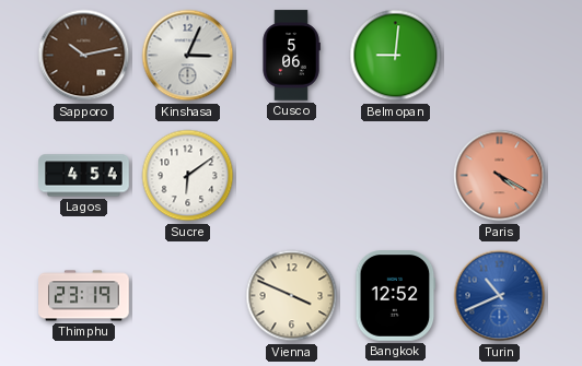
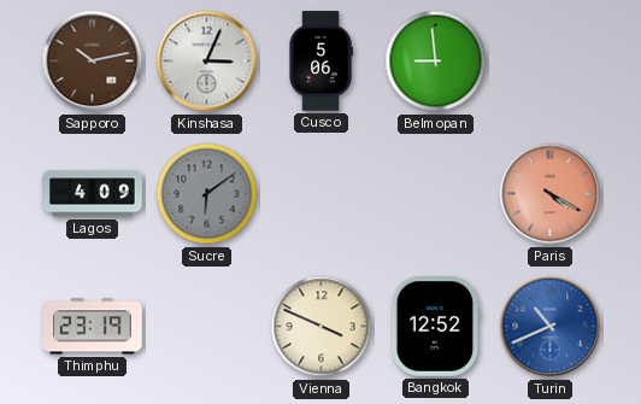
Belmopan: 9:01 -> 8:59 (436, 62)
Lagos: 4:54 -> 4:09 (93, 194)
Sucre dial: white -> grey (207, 194)
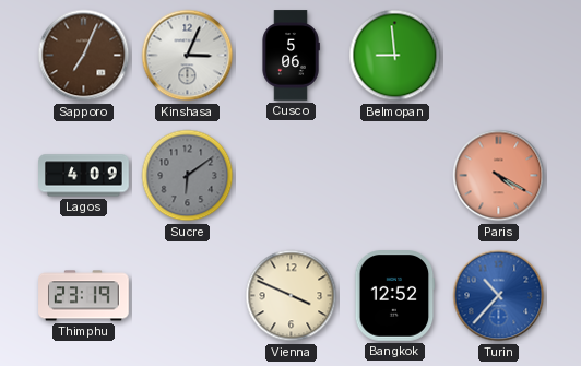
Sapporo: 10:13 -> 7:04 (84, 56)
Turin: 10:41 -> 10:37 (499, 296)
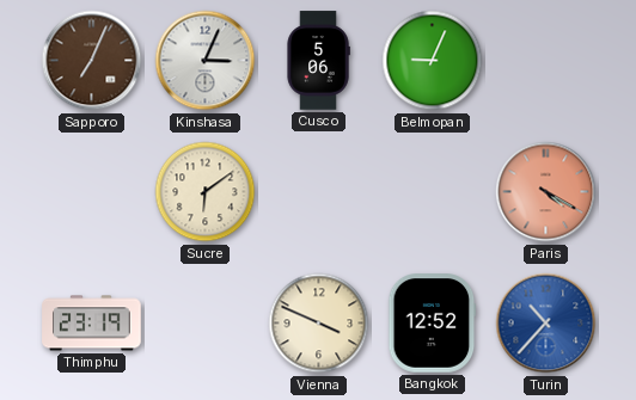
Belmopan: 8:59 -> 9:04 (433, 61)
Lagos: 4:09 -> none (84, 176)
Sucre dial: grey -> cream (206, 192)
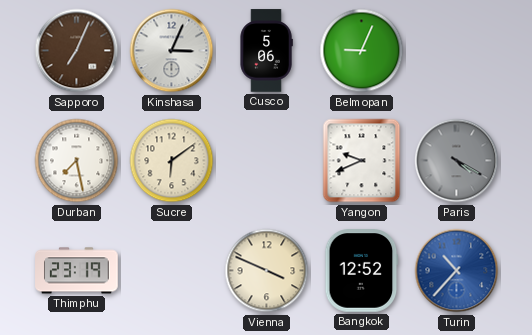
Durban: none -> 7:28 (77, 161)
Yangon: none -> 9:41 (362, 161)
Paris dial: salmon -> grey (457, 161)
